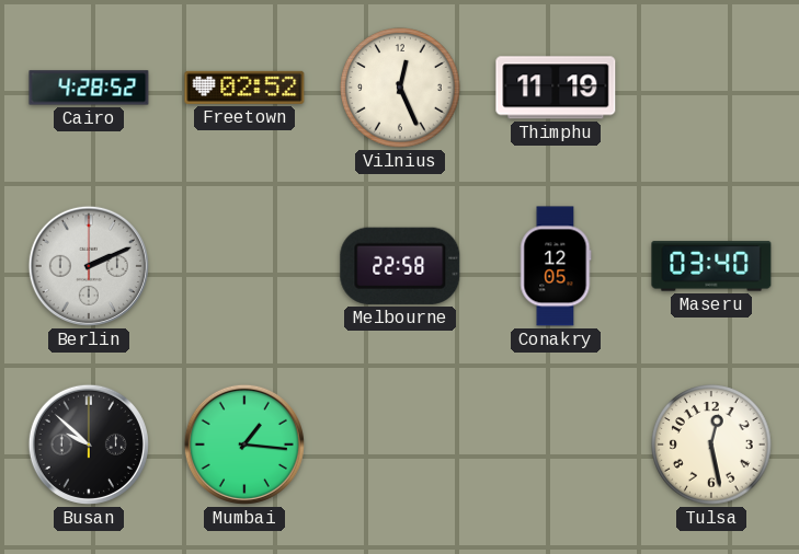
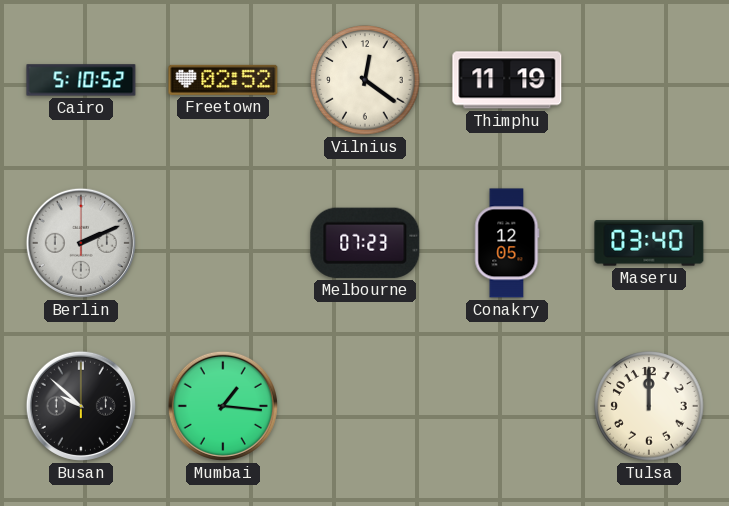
Cairo: 4:28 -> 5:10 (81, 80)
Vilnius: 12:26 -> 12:21 (365, 80)
Melbourne: 22:58 -> 07:23 (365, 243)
Tulsa: 12:28 -> 12:00 (649, 406)
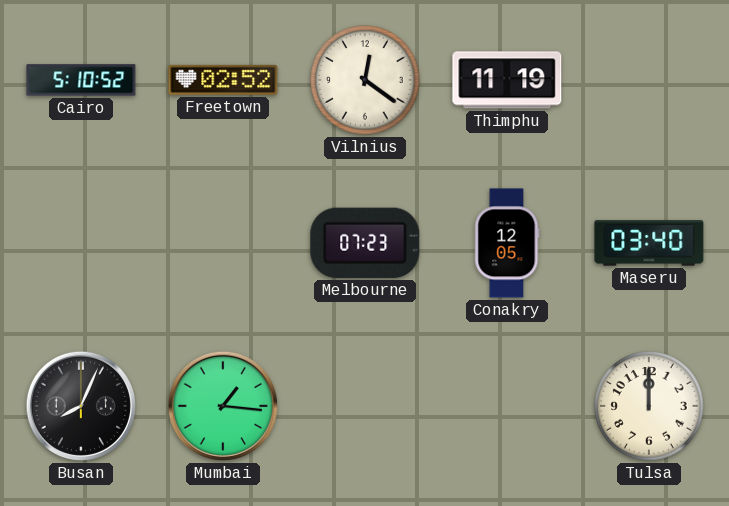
Berlin: 2:11 -> none (81, 243)
Busan: 9:52 -> 8:04 (81, 406)
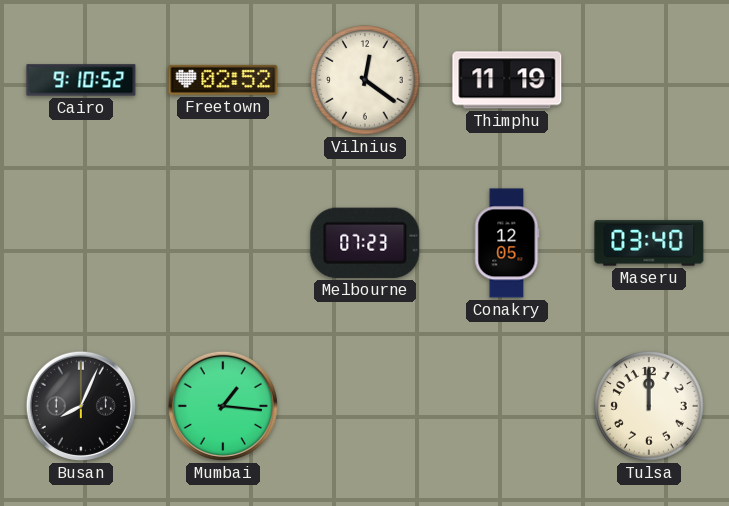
Cairo: 5:10 -> 9:10 (81, 80)
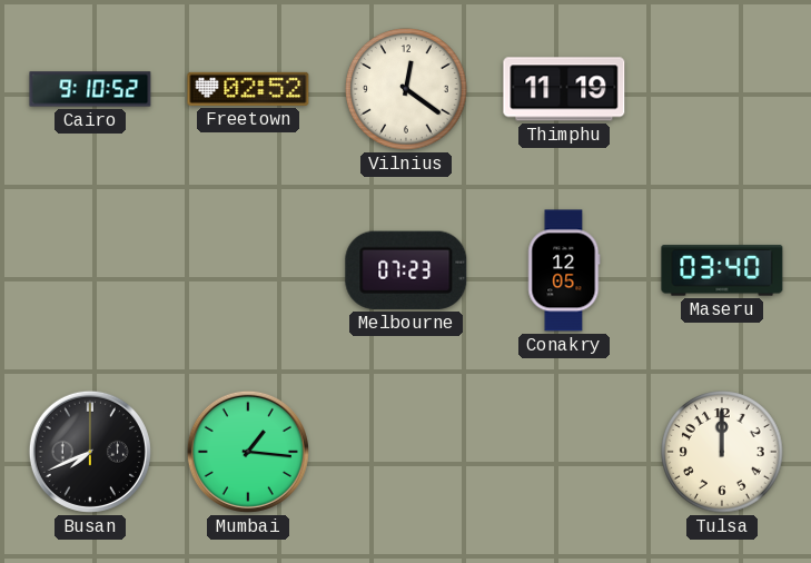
Busan: 8:04 -> 7:41 (90, 452)
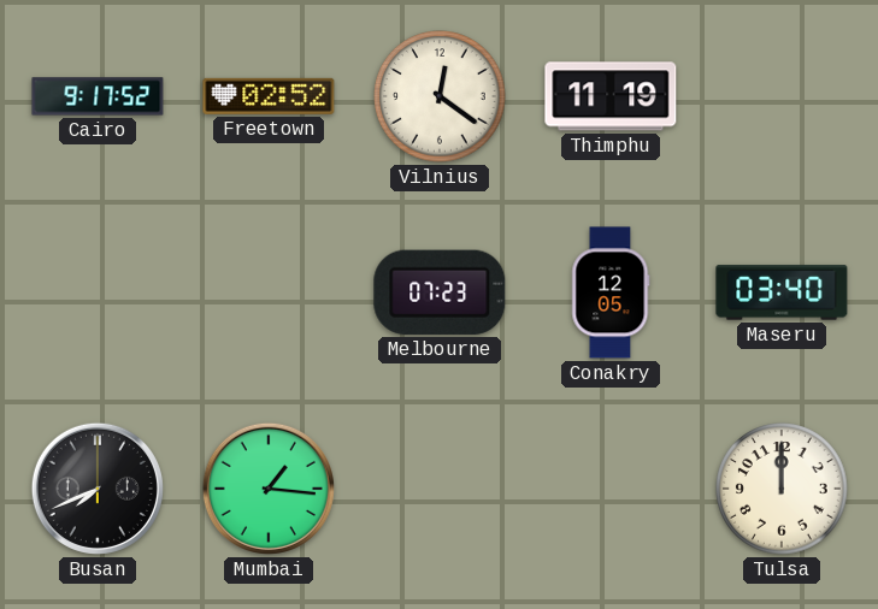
Cairo: 9:10 -> 9:17 (98, 96)
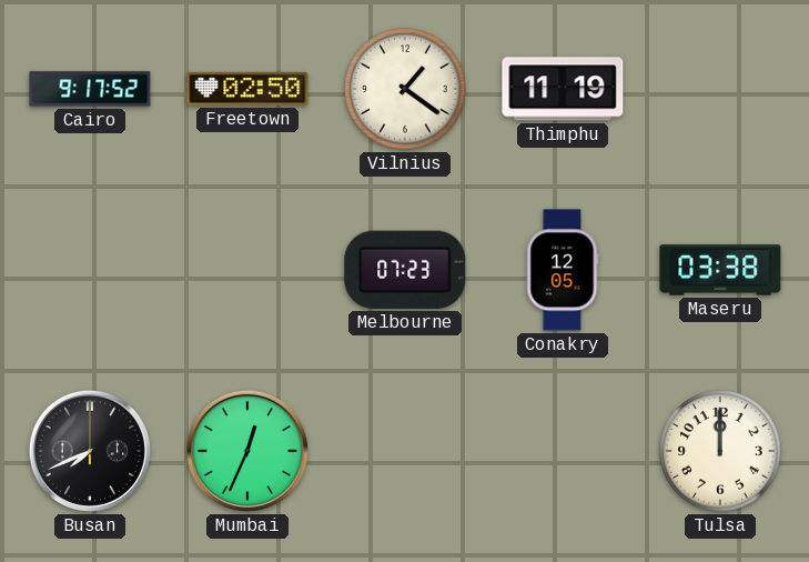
Freetown: 02:52 -> 02:50 (247, 89)
Vilnius: 12:21 -> 1:21 (405, 89)
Maseru: 03:40 -> 03:38 (720, 270)
Mumbai: 1:16 -> 12:34 (247, 451)
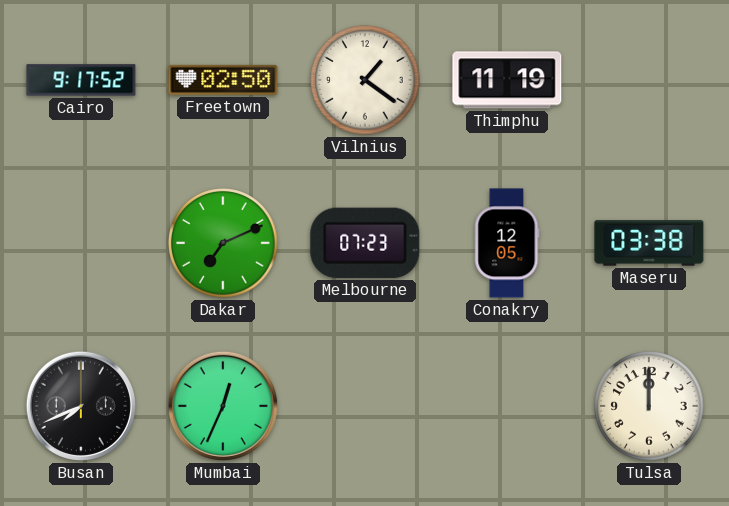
Dakar: none -> 7:11 (223, 243)
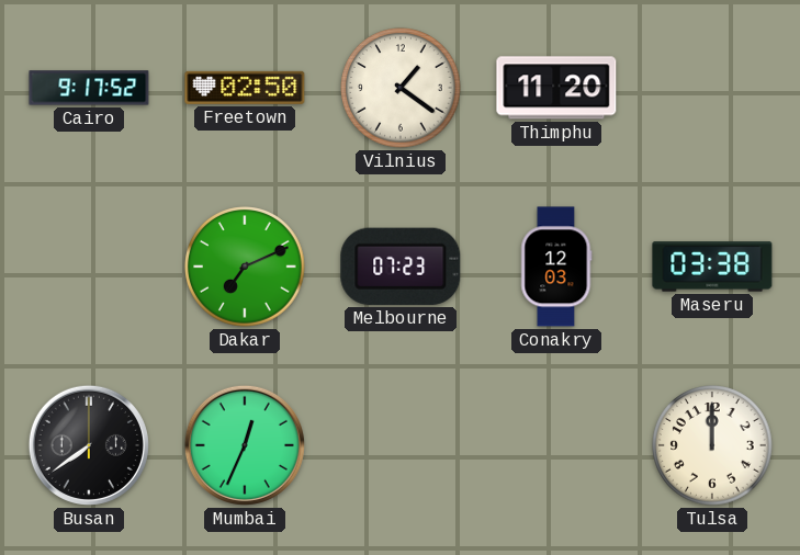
Thimphu: 11:19 -> 11:20 (556, 88)
Conakry: 12:05 -> 12:03 (556, 267)
Busan: 7:41 -> 7:39 (89, 445)
